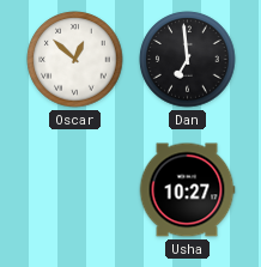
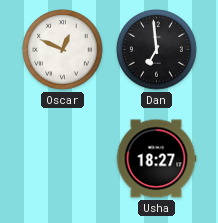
Oscar: 12:52 -> 12:49 (63, 50)
Usha: 10:27 -> 18:27 (156, 159)
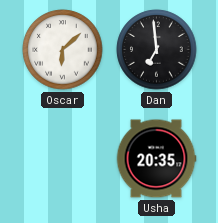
Oscar: 12:49 -> 6:08 (63, 50)
Usha: 18:27 -> 20:35 (156, 159)
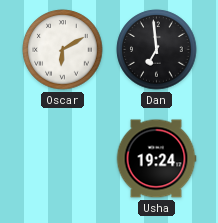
Oscar: 6:08 -> 6:10 (63, 50)
Usha: 20:35 -> 19:24 (156, 159)
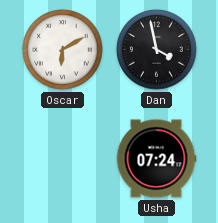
Dan: 6:59 -> 3:58 (157, 50)
Usha: 19:24 -> 07:24 (156, 159)
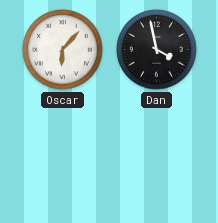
Oscar: 6:10 -> 6:07 (63, 50)
Usha: 07:24 -> none (156, 159)
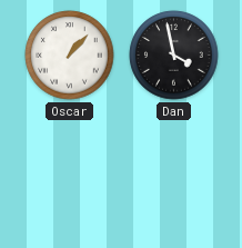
Oscar: 6:07 -> 1:07 (70, 56)
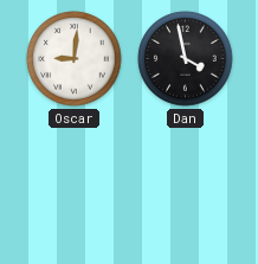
Oscar: 1:07 -> 9:01 (75, 59)
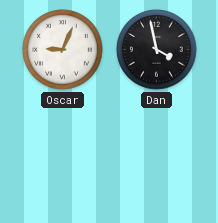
Oscar: 9:01 -> 9:04 (63, 50)
